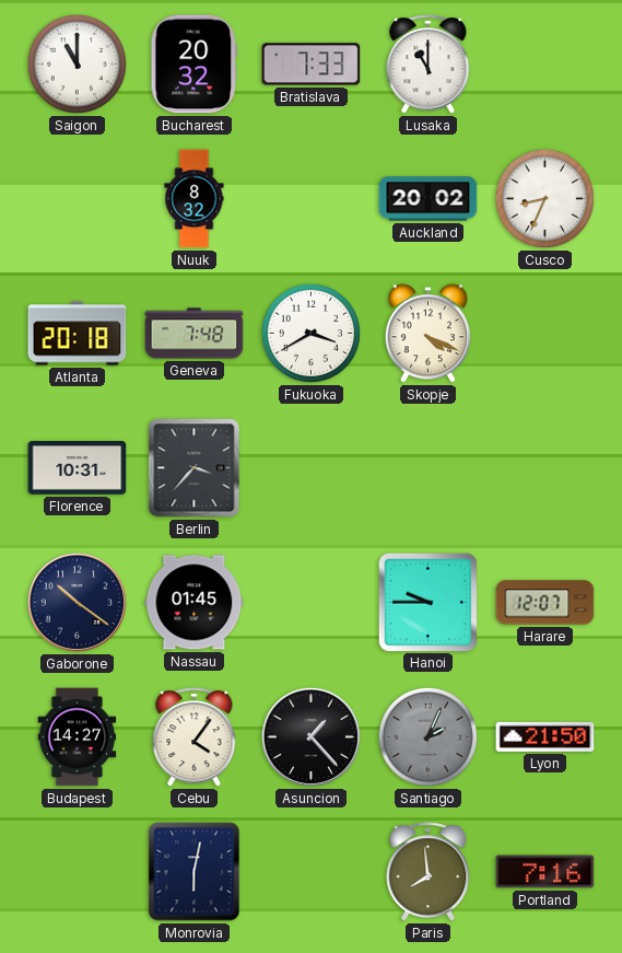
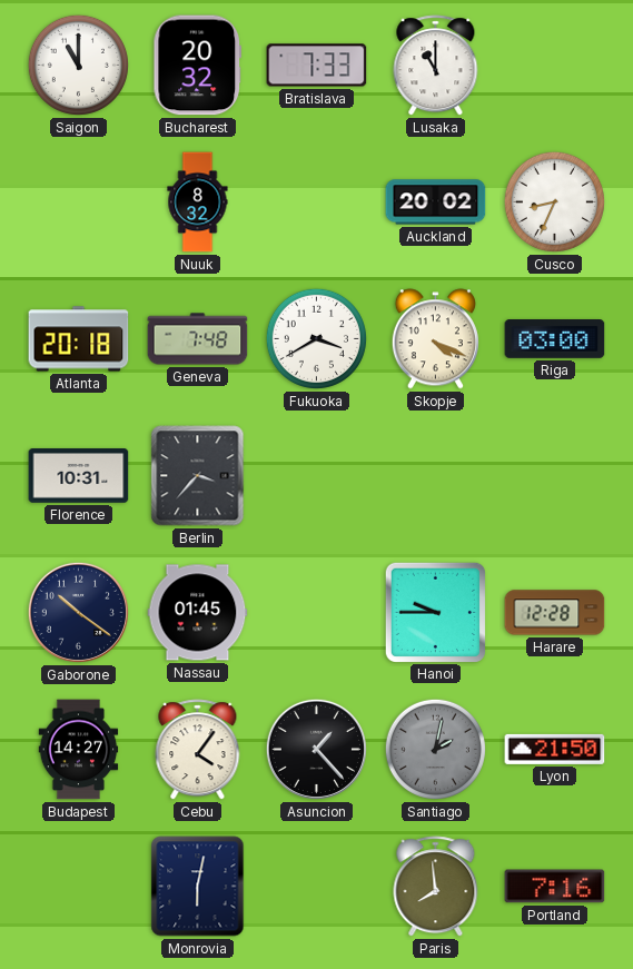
Riga: none -> 03:00 (555, 339)
Harare: 12:07 -> 12:28 (555, 613)
Santiago: 2:04 -> 2:02 (435, 749)
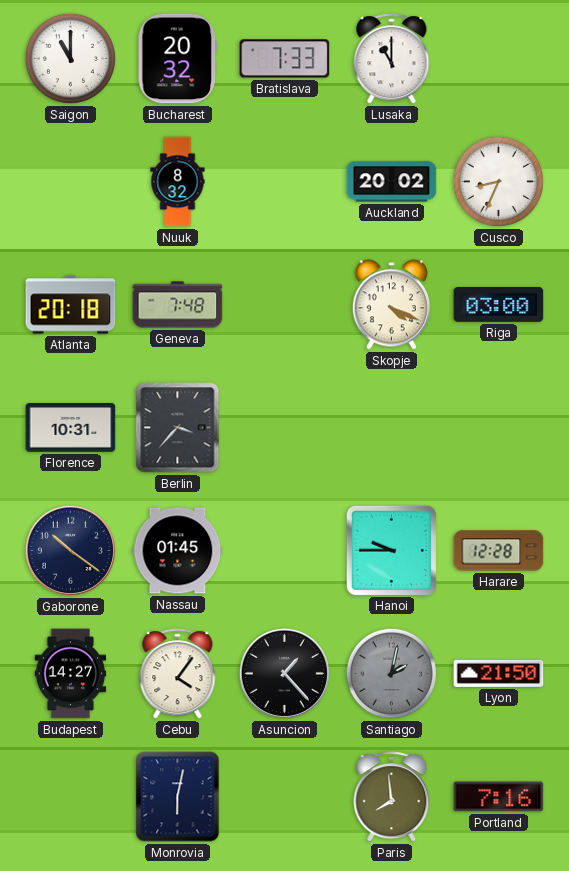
Fukuoka: 3:40 -> none (316, 338)
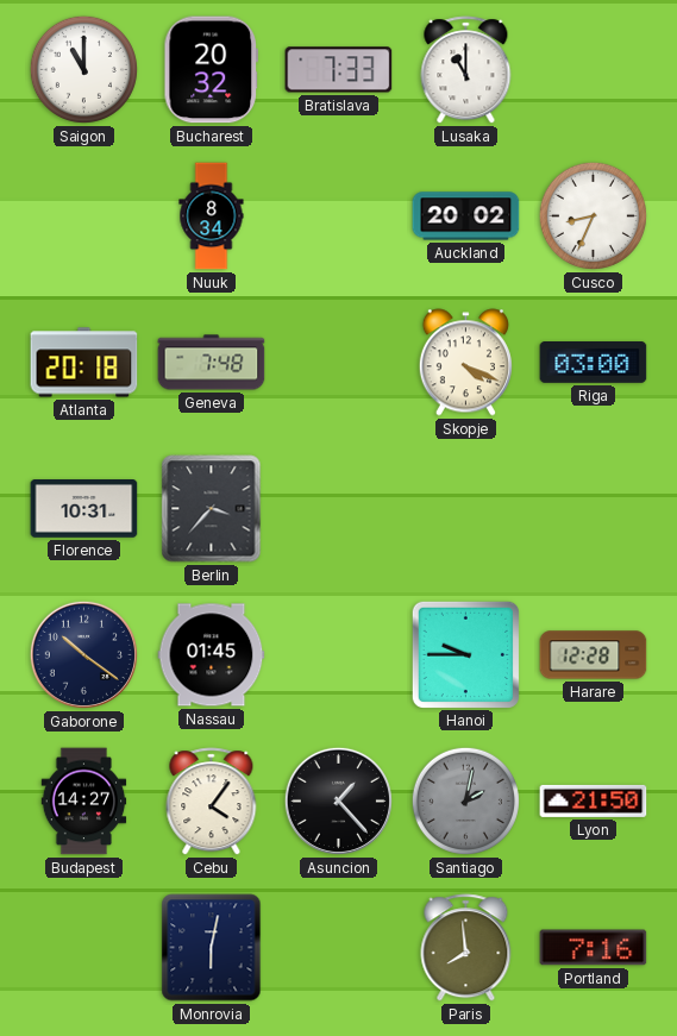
Nuuk: 8:32 -> 8:34 (212, 216)
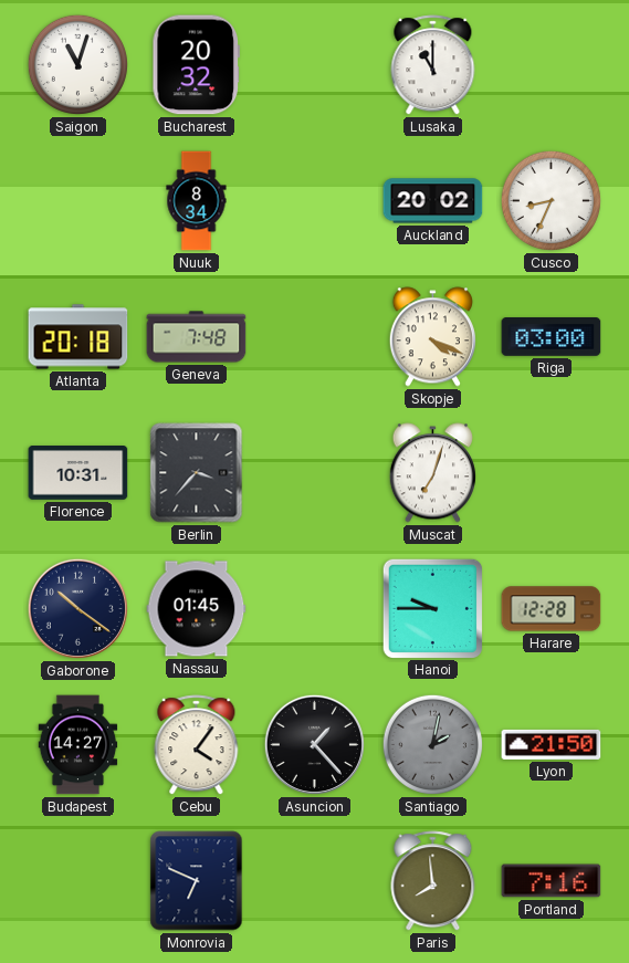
Saigon: 11:00 -> 11:03 (77, 64)
Bratislava: 7:33 -> none (339, 70)
Muscat: none -> 7:03 (432, 473)
Monrovia: 6:02 -> 6:49 (197, 881)
